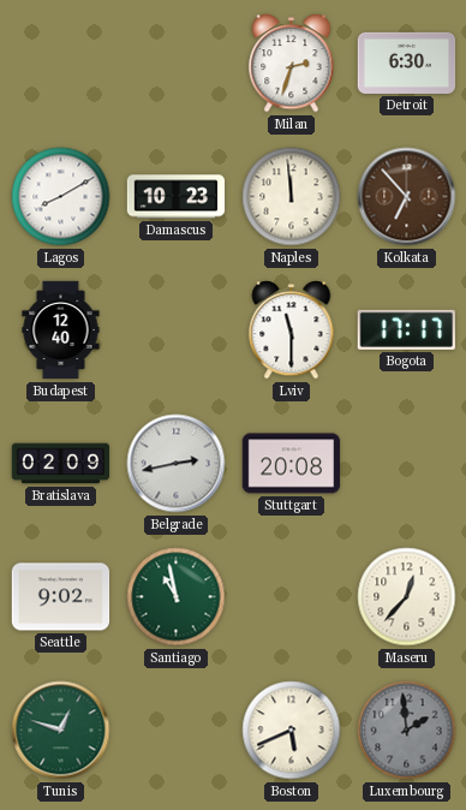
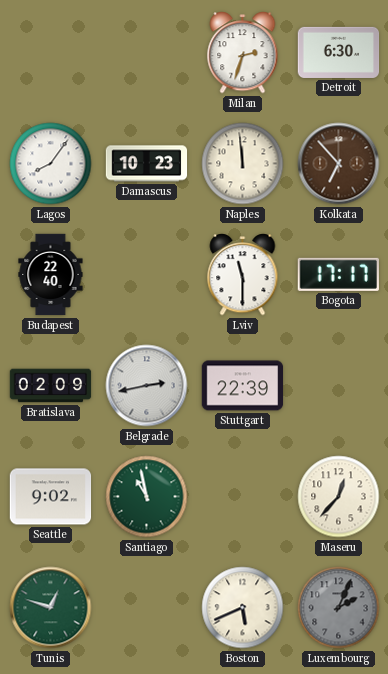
Lagos: 8:10 -> 8:06 (51, 164)
Budapest: 12:40 -> 22:40 (51, 275)
Stuttgart: 20:08 -> 22:39 (243, 386)
Luxembourg: 1:59 -> 2:04 (339, 608)
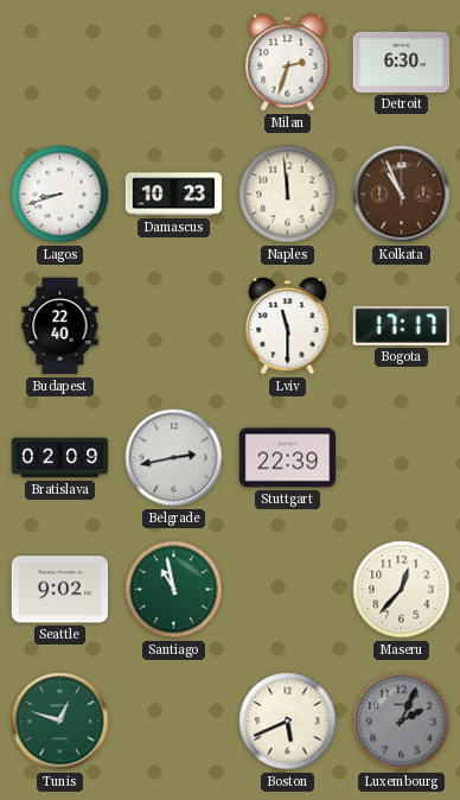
Lagos: 8:06 -> 8:42 (60, 195)
Kolkata: 6:53 -> 10:56 (402, 195)
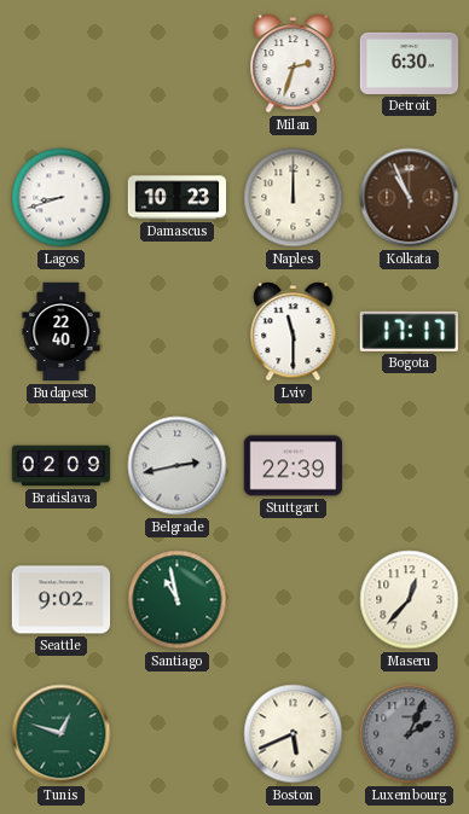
Naples: 11:59 -> 12:00 (294, 198)
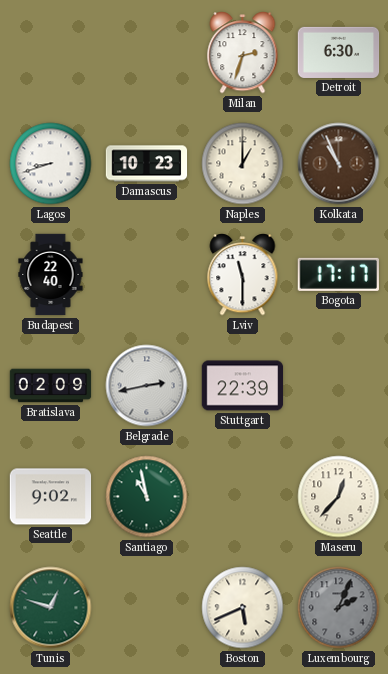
Naples: 12:00 -> 1:00 (243, 164)
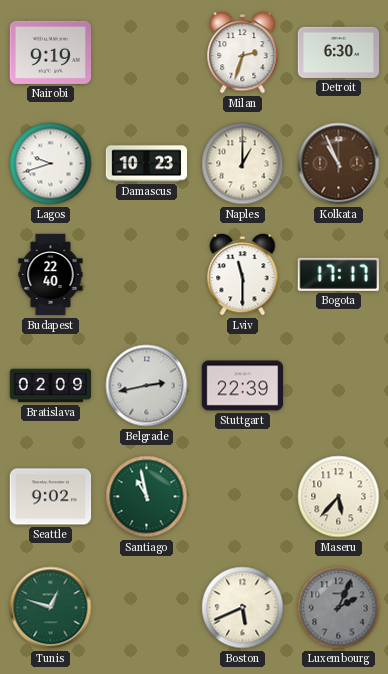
Nairobi: none -> 9:19 (51, 52)
Lagos: 8:42 -> 9:42 (51, 164)
Maseru: 12:37 -> 5:37 (339, 497)
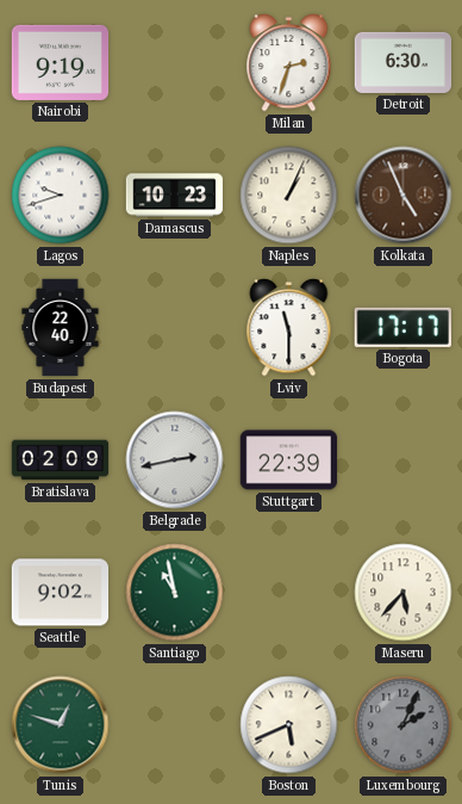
Naples: 1:00 -> 1:04 (289, 196)
Kolkata: 10:56 -> 4:56 (404, 196)
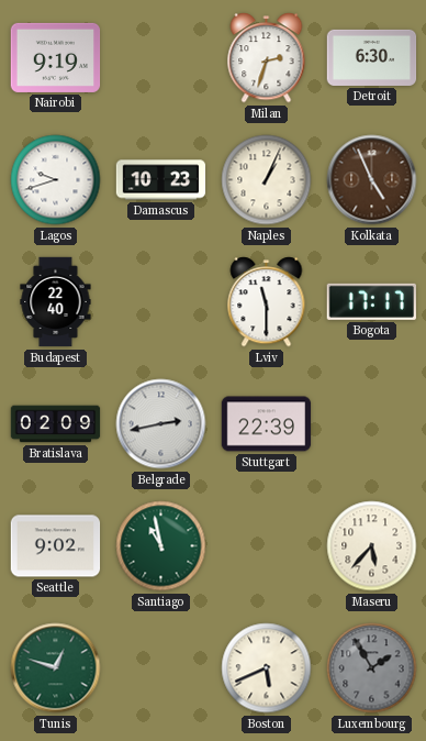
Luxembourg: 2:04 -> 1:55 (372, 668)
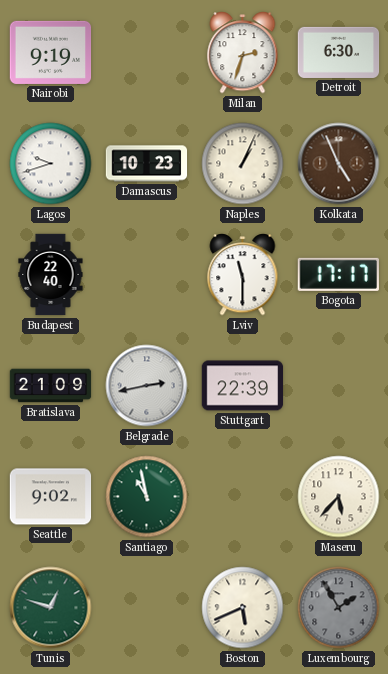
Bratislava: 02:09 -> 21:09 (51, 386)
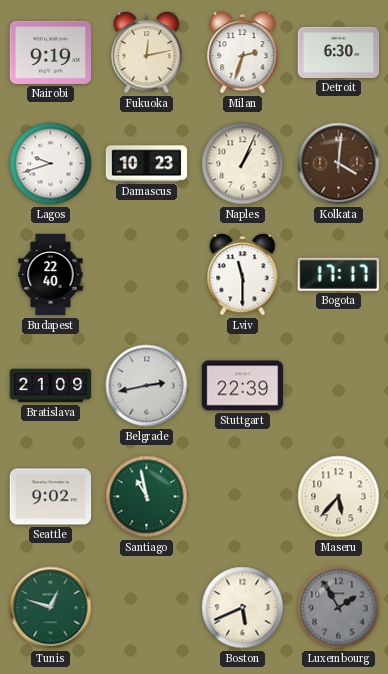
Fukuoka: none -> 12:13 (147, 53)
Kolkata: 4:56 -> 4:01 (339, 164)
